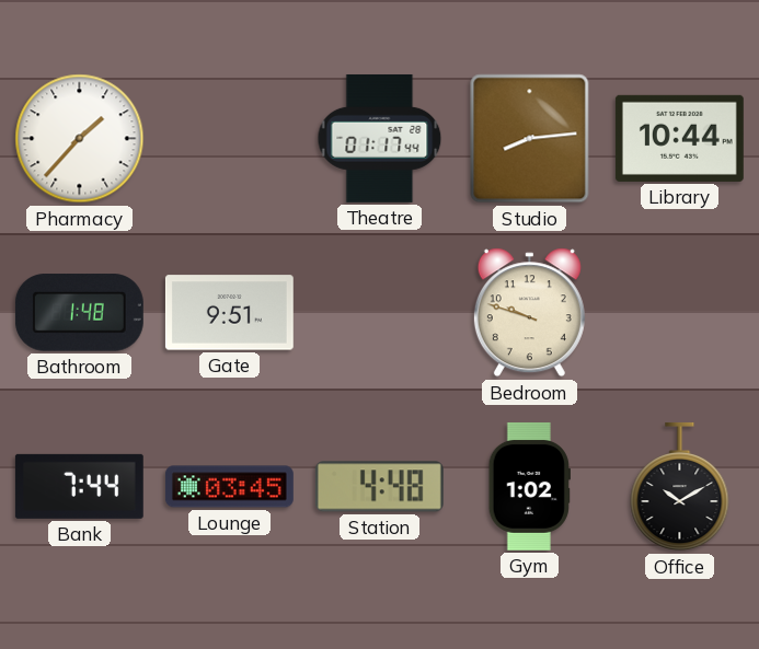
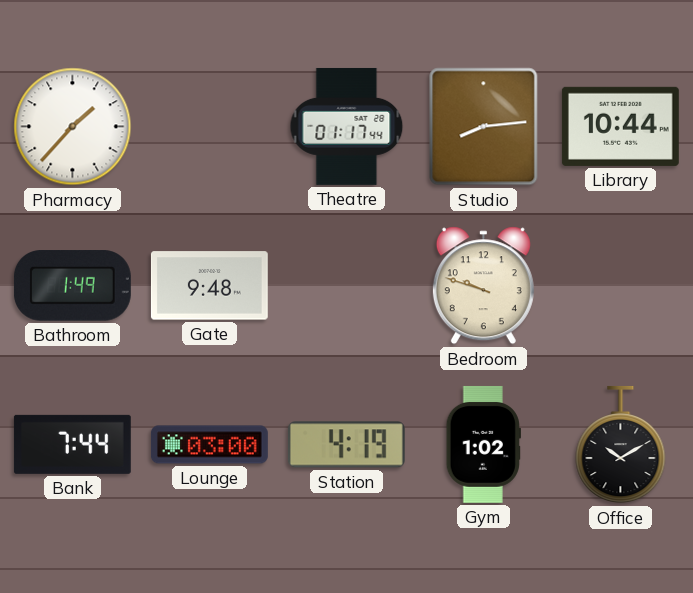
Bathroom: 1:48 -> 1:49 (72, 286)
Gate: 9:51 -> 9:48 (209, 286)
Lounge: 03:45 -> 03:00 (209, 445)
Station: 4:48 -> 4:19 (346, 445)
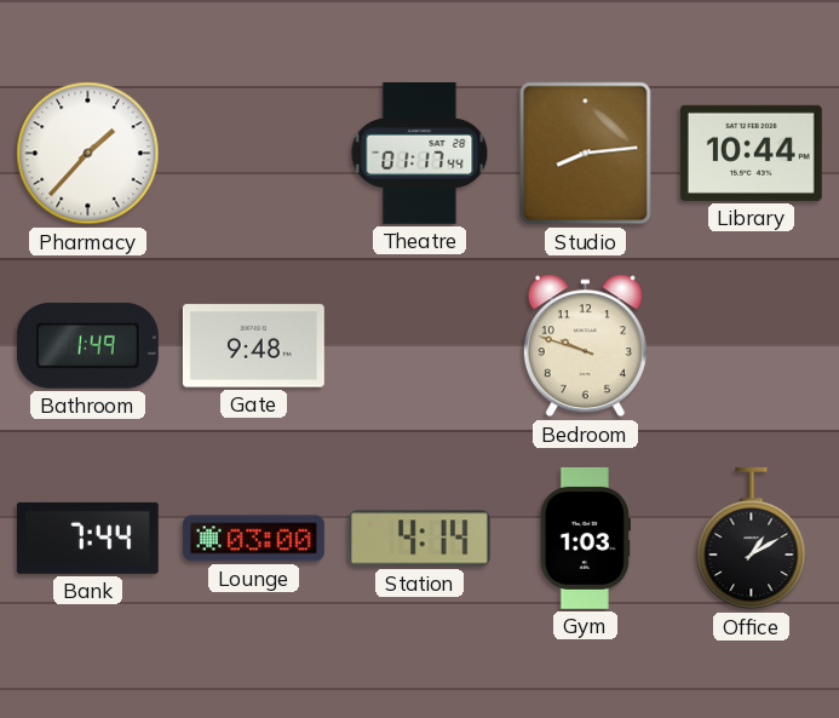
Station: 4:19 -> 4:14 (419, 539)
Gym: 1:02 -> 1:03 (585, 538)
Office: 10:10 -> 1:10 (752, 539)
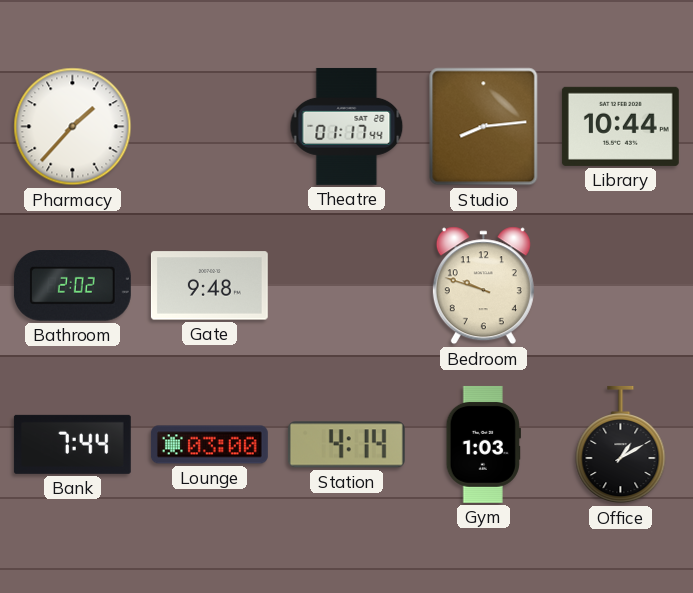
Bathroom: 1:49 -> 2:02 (72, 286)
